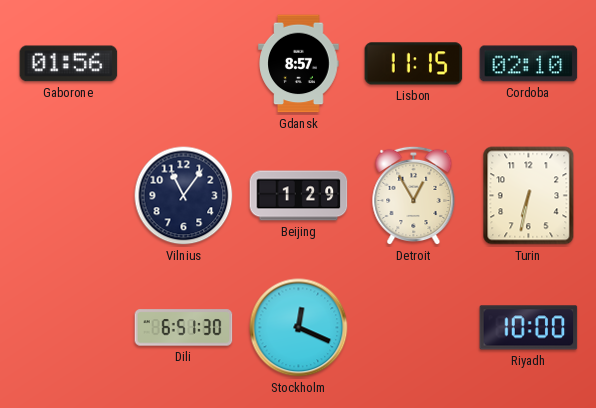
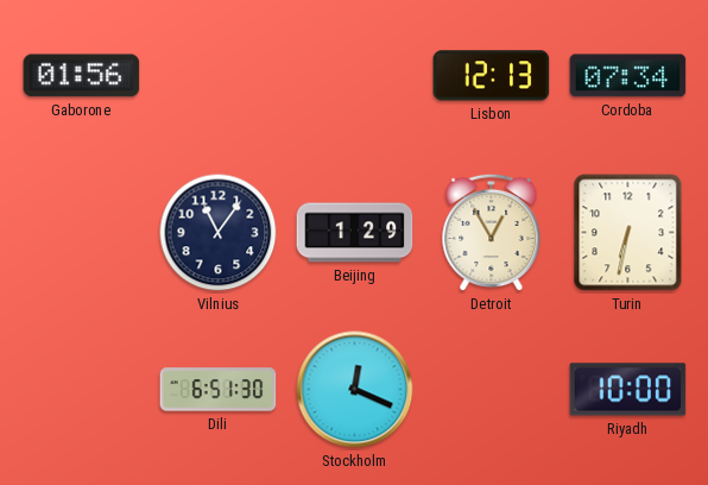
Gdansk: 8:57 -> none (299, 64)
Lisbon: 11:15 -> 12:13 (492, 76)
Cordoba: 02:10 -> 07:34 (628, 76)
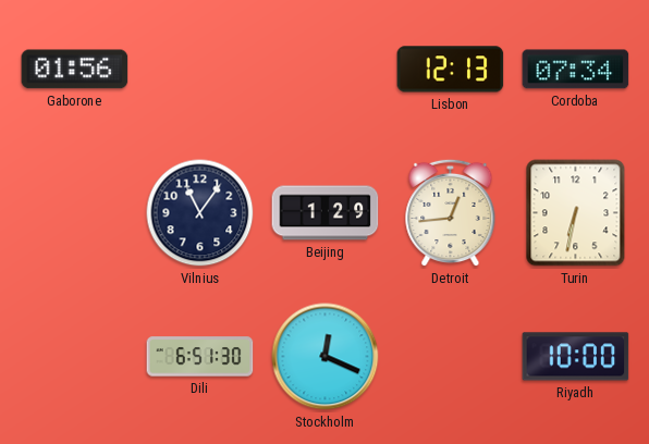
Detroit: 12:55 -> 12:44 (451, 213)
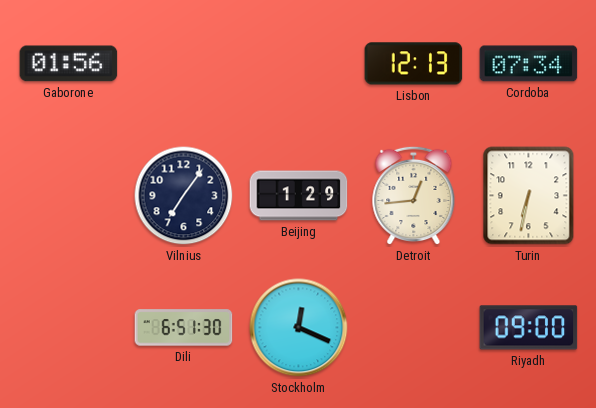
Vilnius: 11:06 -> 7:06 (184, 196)
Riyadh: 10:00 -> 09:00 (529, 328)
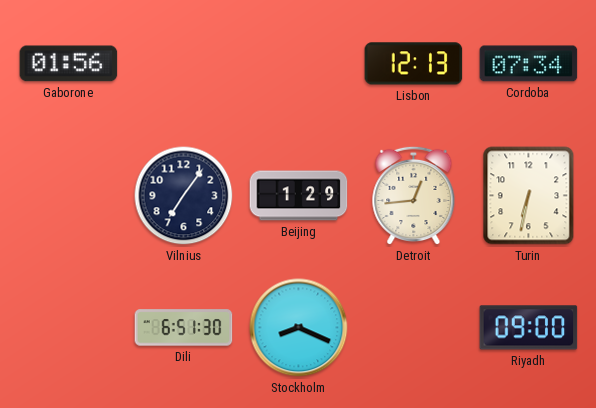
Stockholm: 12:19 -> 8:19 (299, 328)
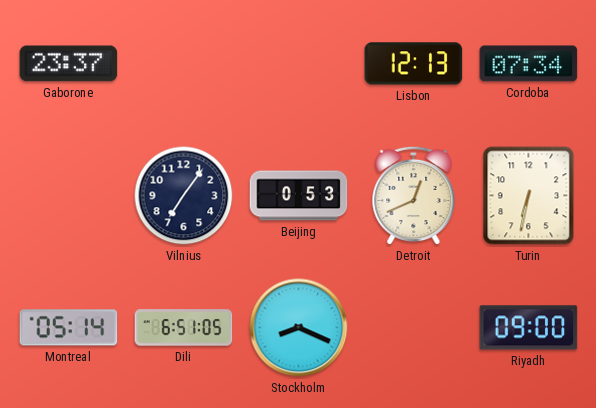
Gaborone: 01:56 -> 23:37 (69, 64)
Beijing: 1:29 -> 0:53 (299, 196)
Detroit: 12:44 -> 12:41 (414, 196)
Montreal: none -> 05:14 (69, 328)
Dili: 6:51:30 -> 6:51:05 (184, 328)
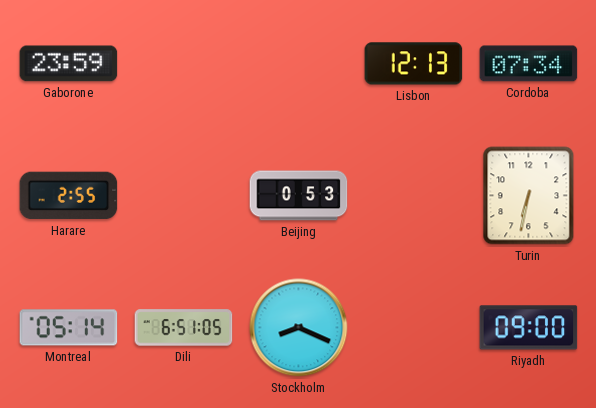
Gaborone: 23:37 -> 23:59 (69, 64)
Harare: none -> 2:55 (69, 196)
Vilnius: 7:06 -> none (184, 196)
Detroit: 12:41 -> none (414, 196)
